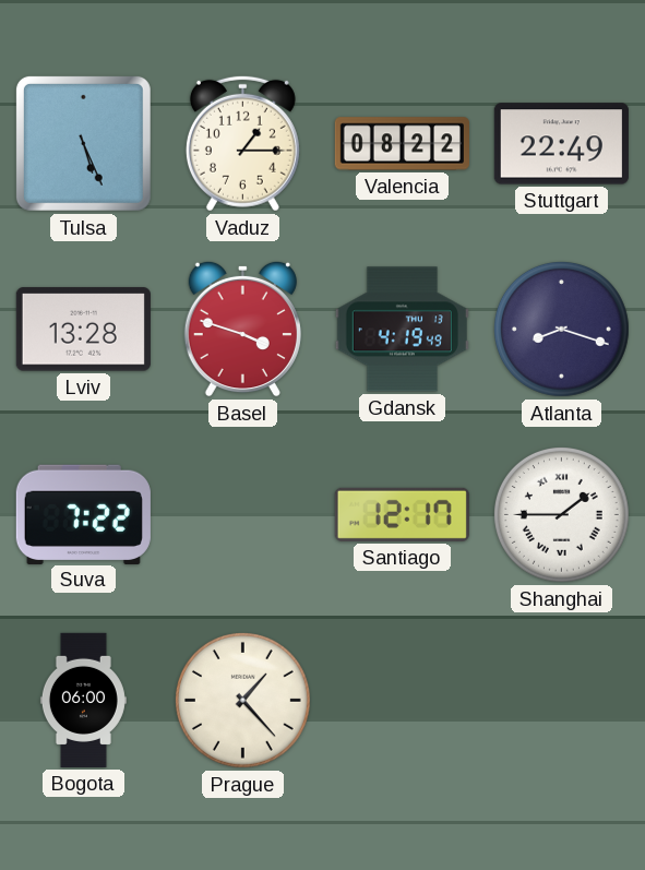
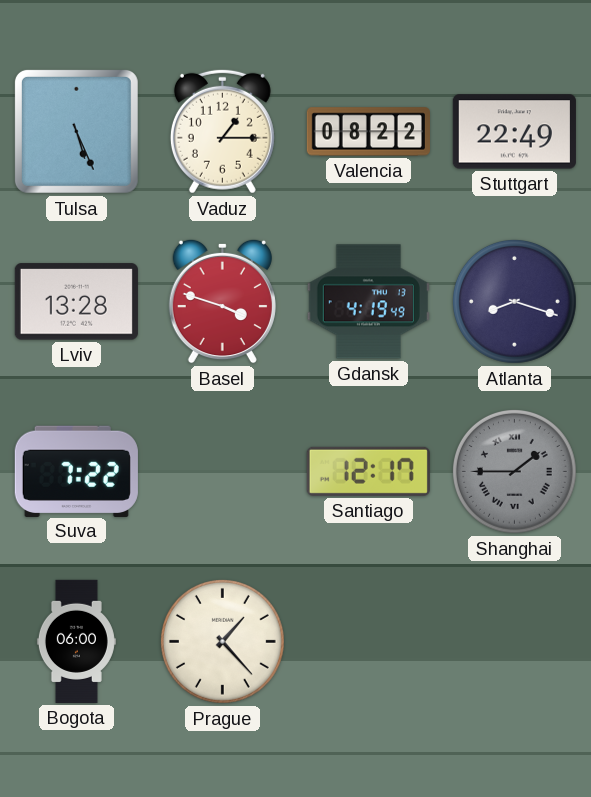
Shanghai dial: white -> grey (514, 471)
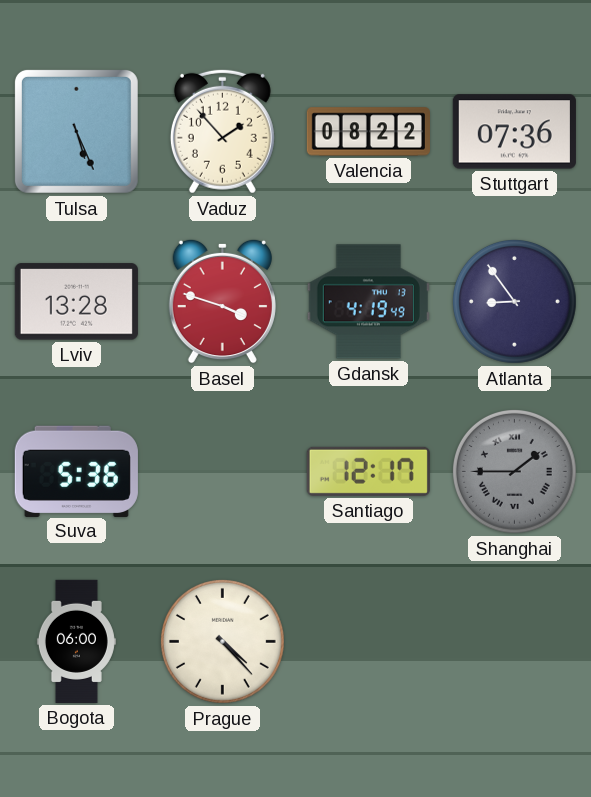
Vaduz: 1:15 -> 1:53 (222, 131)
Stuttgart: 22:49 -> 07:36 (514, 132)
Atlanta: 8:18 -> 8:54 (514, 301)
Suva: 7:22 -> 5:36 (76, 471)
Prague: 1:23 -> 4:23 (222, 641)
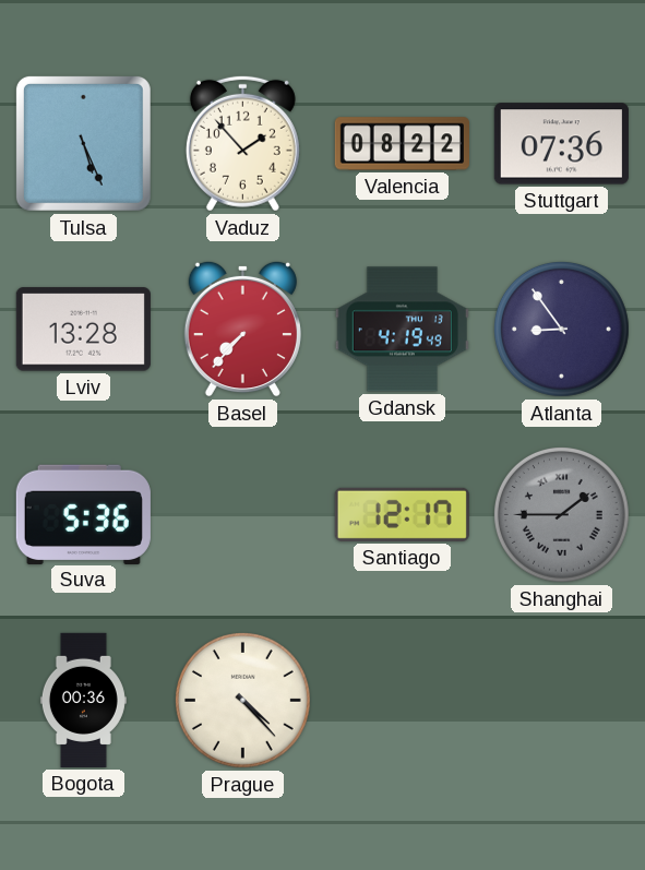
Basel: 3:48 -> 7:37 (242, 329)
Bogota: 06:00 -> 00:36 (83, 700)
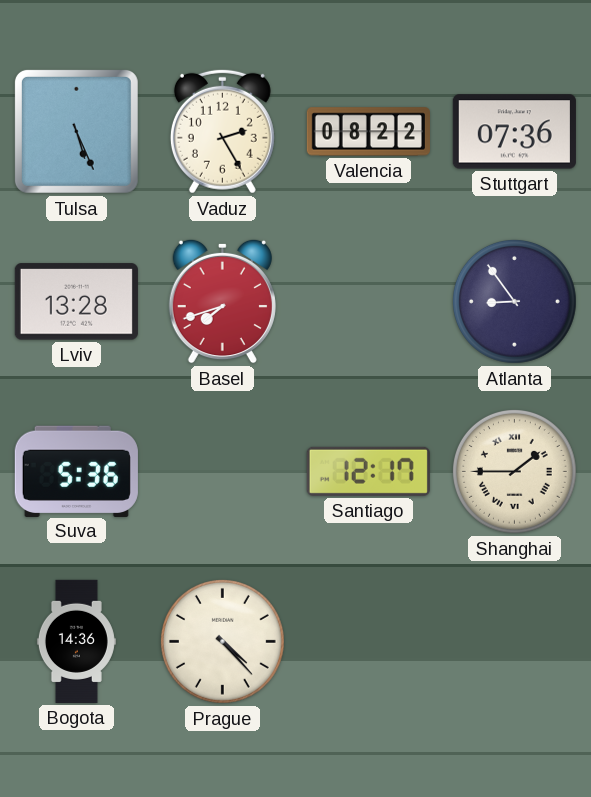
Vaduz: 1:53 -> 2:25 (222, 131)
Basel: 7:37 -> 7:42 (222, 301)
Gdansk: 4:19 -> none (402, 330)
Shanghai dial: grey -> cream (514, 471)
Bogota: 00:36 -> 14:36 (76, 641)
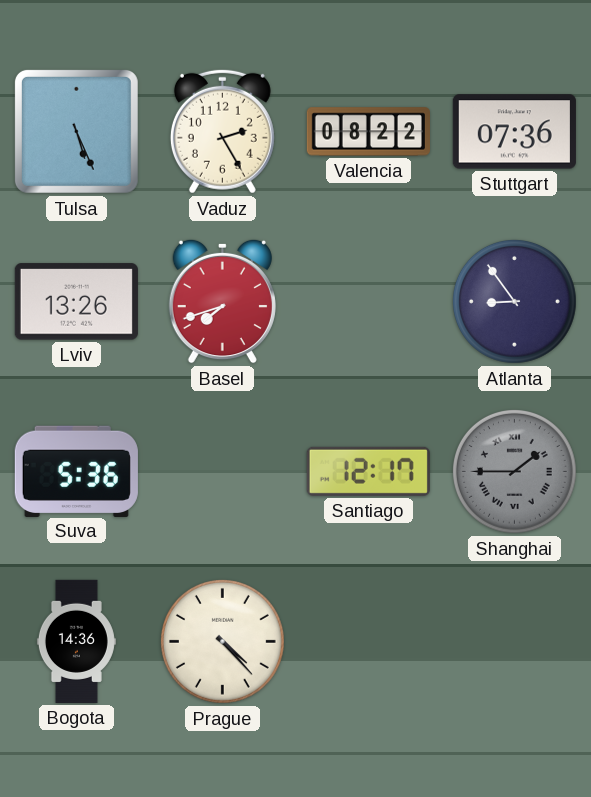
Lviv: 13:28 -> 13:26 (76, 302)
Shanghai dial: cream -> grey (514, 471)
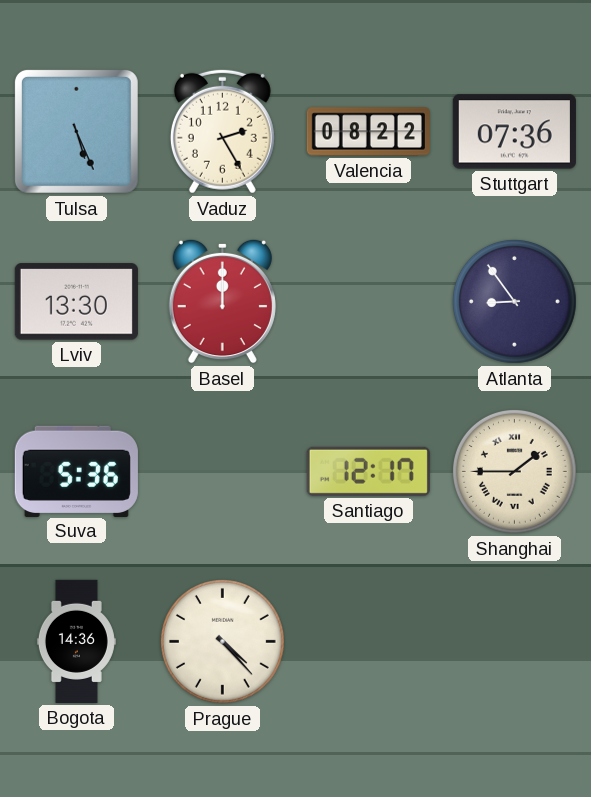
Lviv: 13:26 -> 13:30 (76, 302)
Basel: 7:42 -> 12:00 (222, 301)
Shanghai dial: grey -> cream (514, 471)
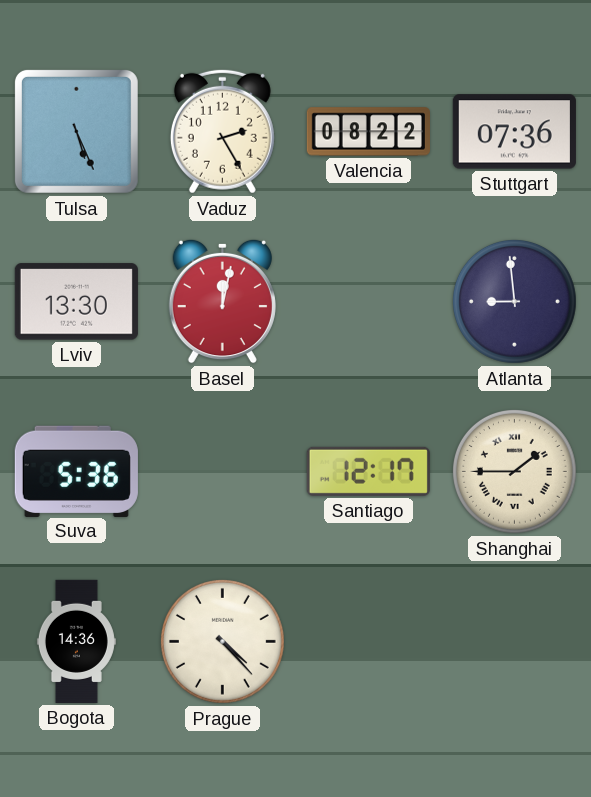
Basel: 12:00 -> 12:02 (222, 301)
Atlanta: 8:54 -> 8:59 (514, 301)
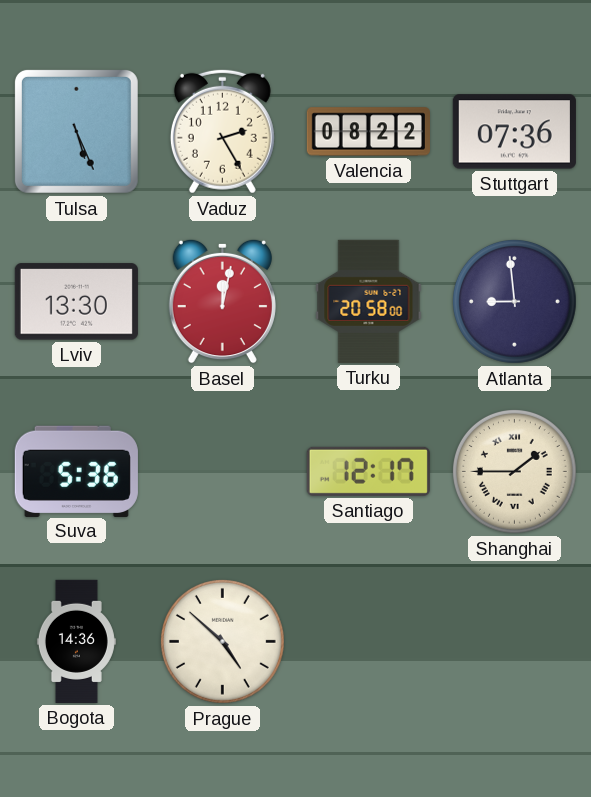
Turku: none -> 20:58 (369, 301)
Prague: 4:23 -> 4:52 (222, 641)
